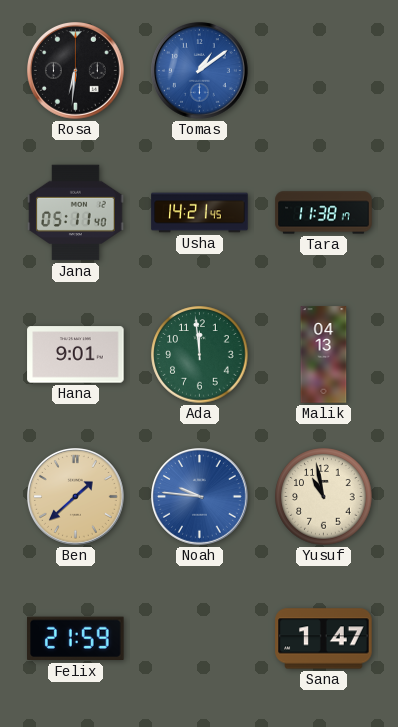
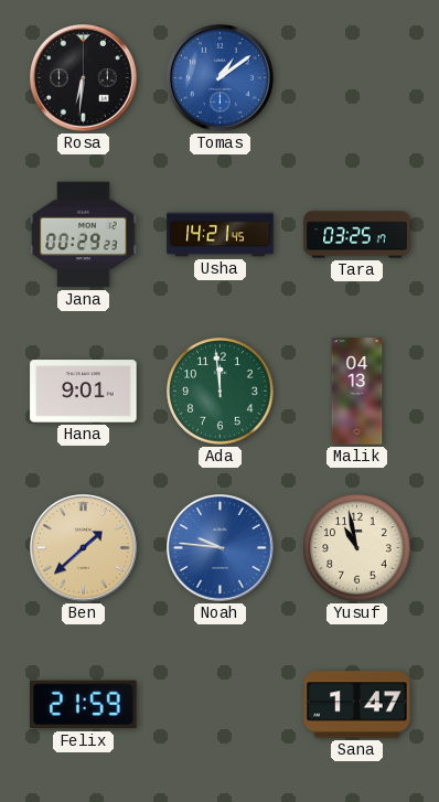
Jana: 05:11 -> 00:29 (84, 235)
Tara: 11:38 -> 03:25 (357, 235)
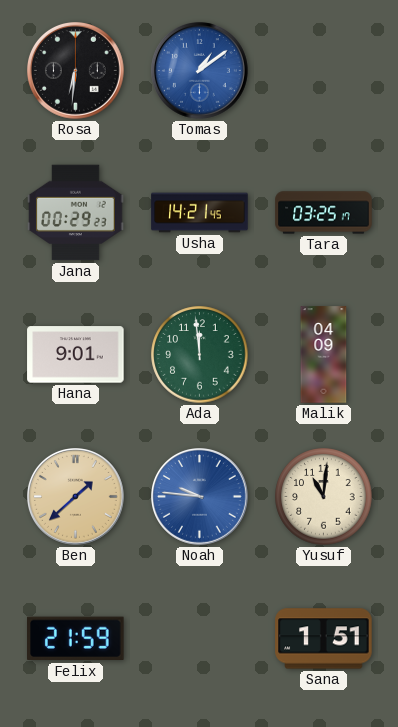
Malik: 04:13 -> 04:09 (324, 355)
Yusuf: 10:58 -> 11:01 (324, 497)
Sana: 1:47 -> 1:51 (324, 639)
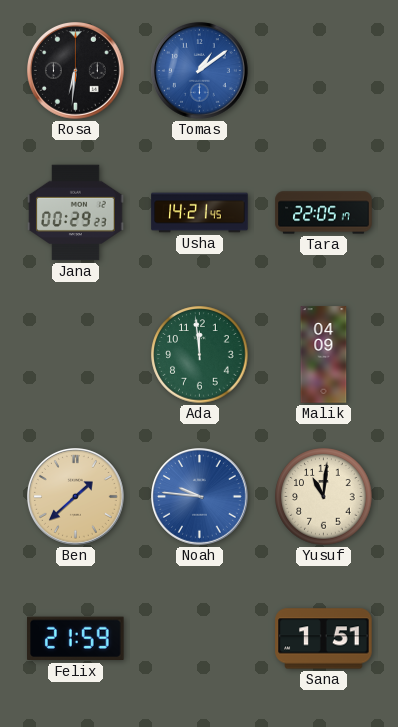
Tara: 03:25 -> 22:05 (324, 213)
Hana: 9:01 -> none (76, 355)
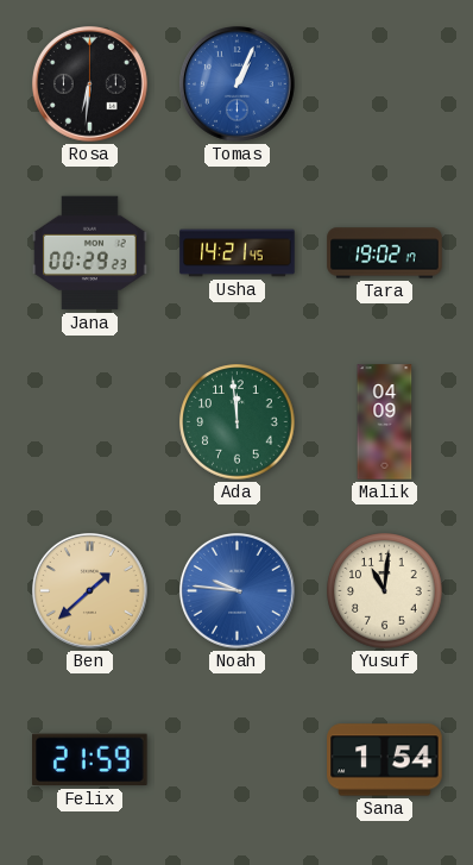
Tomas: 1:09 -> 1:04 (238, 84)
Tara: 22:05 -> 19:02 (385, 253)
Sana: 1:51 -> 1:54 (385, 760)
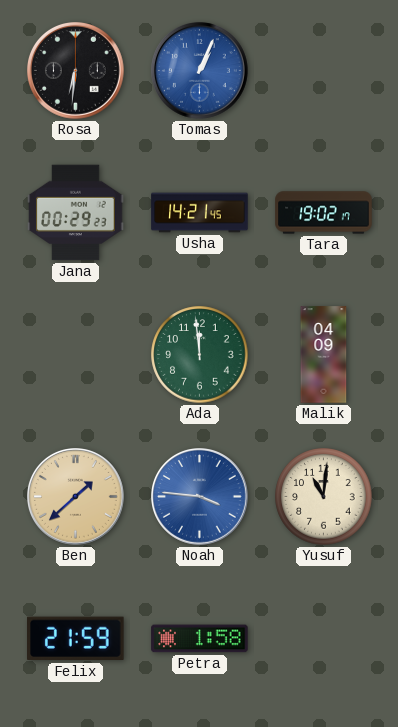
Noah: 9:46 -> 3:46 (200, 497)
Petra: none -> 1:58 (200, 639)
Sana: 1:54 -> none (385, 760)
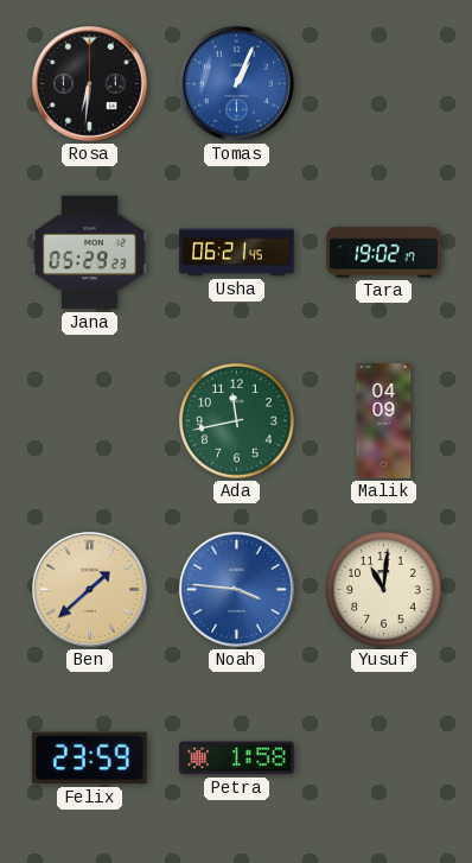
Jana: 00:29 -> 05:29 (90, 253)
Usha: 14:21 -> 06:21 (237, 253)
Ada: 11:59 -> 11:43 (237, 421)
Felix: 21:59 -> 23:59 (90, 759)
